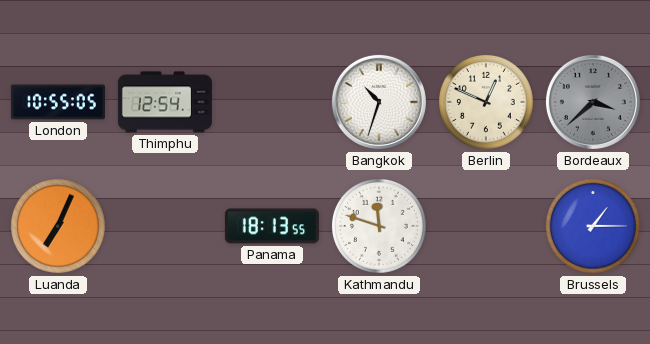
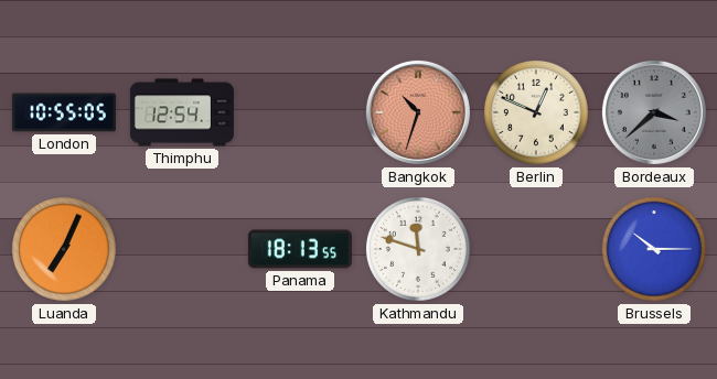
Bangkok dial: white -> salmon (418, 112)
Brussels: 1:15 -> 10:15 (654, 249)
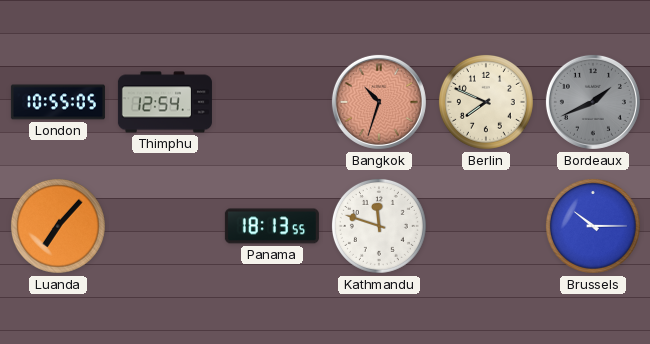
Berlin: 12:49 -> 7:49 (486, 102)
Bordeaux: 3:38 -> 1:41 (593, 102)
Luanda: 7:04 -> 7:07 (58, 226)
